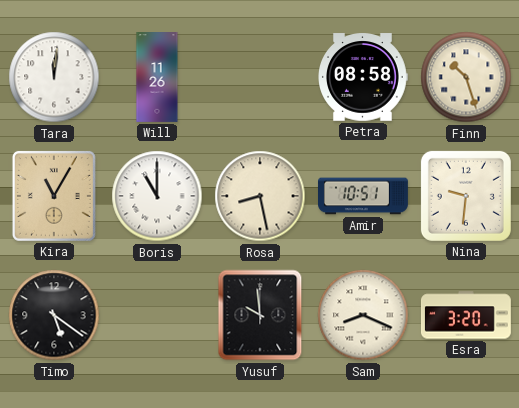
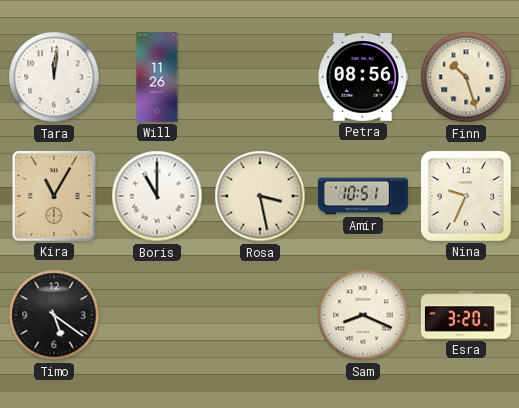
Petra: 08:58 -> 08:56 (363, 77)
Rosa: 8:28 -> 3:28 (260, 196)
Nina: 9:31 -> 9:34 (466, 196)
Yusuf: 9:59 -> none (260, 315)
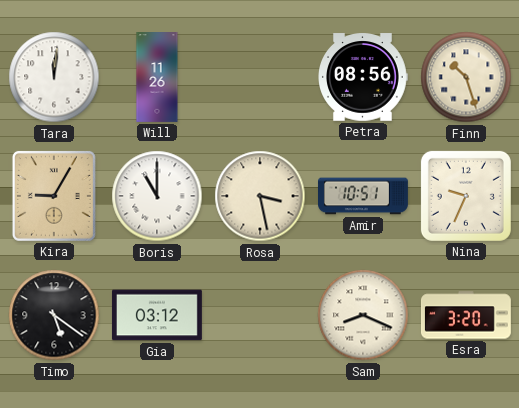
Kira: 11:05 -> 9:05 (54, 196)
Gia: none -> 03:12 (157, 315)
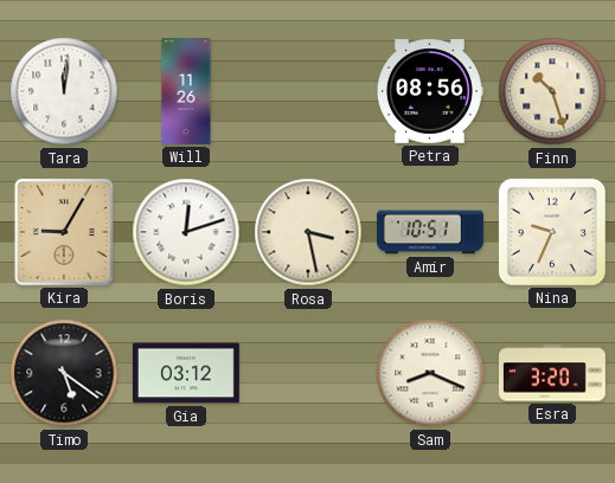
Boris: 11:00 -> 12:12 (186, 232)
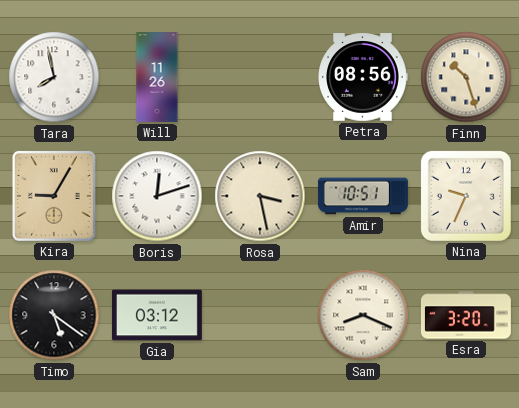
Tara: 12:01 -> 7:58 (54, 77)
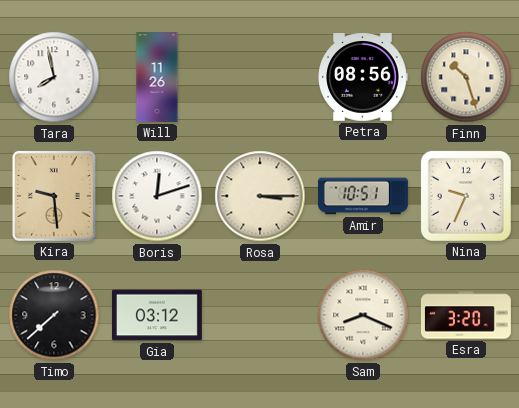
Kira: 9:05 -> 9:29 (54, 196)
Rosa: 3:28 -> 3:15 (260, 196)
Timo: 5:21 -> 7:38 (54, 315)
